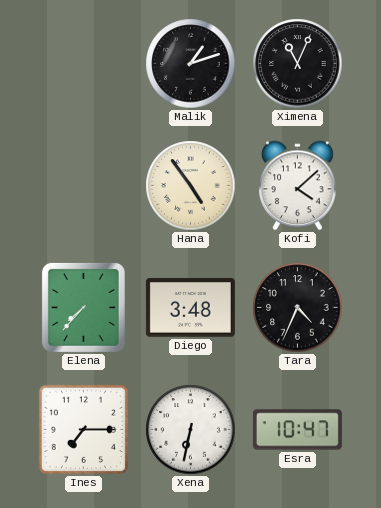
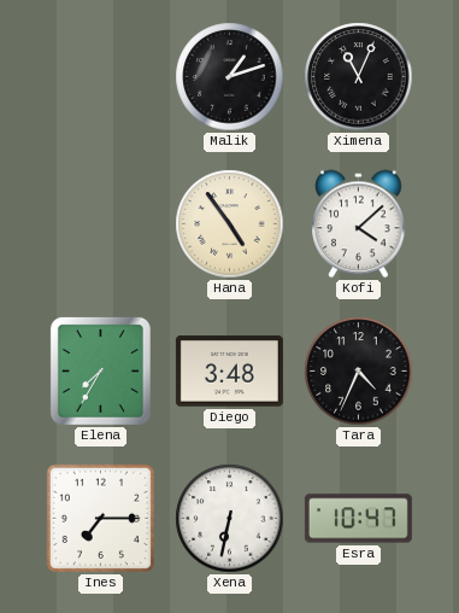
Elena: 7:37 -> 7:35 (100, 370)
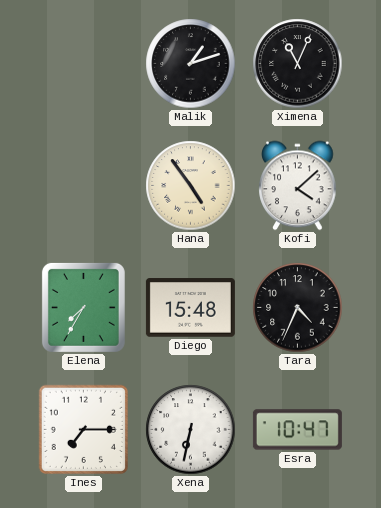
Diego: 3:48 -> 15:48 (190, 308)
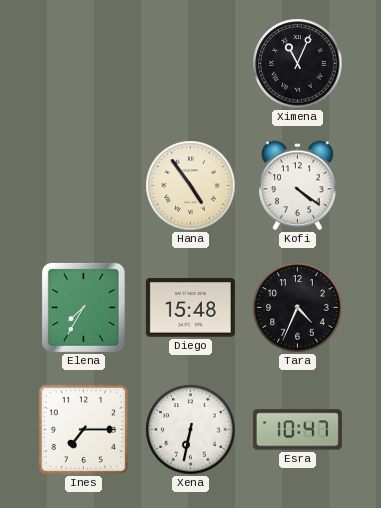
Malik: 1:12 -> none (191, 64)
Kofi: 4:08 -> 4:21 (298, 186)
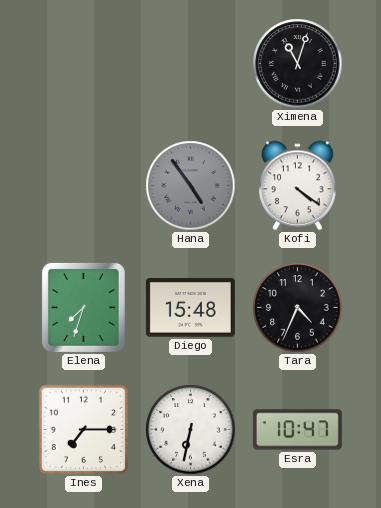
Ximena: 11:04 -> 11:03 (298, 64)
Hana dial: cream -> grey (191, 186)
Elena: 7:35 -> 7:33 (83, 307)
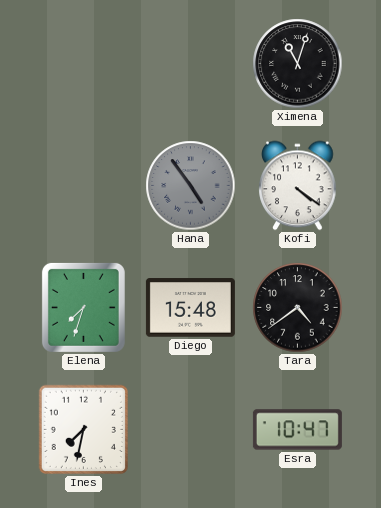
Tara: 4:34 -> 4:39 (298, 308)
Ines: 7:15 -> 7:32 (83, 429)
Xena: 6:32 -> none (191, 430)
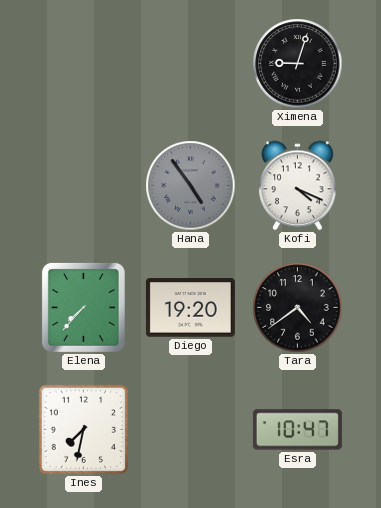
Ximena: 11:03 -> 9:03 (298, 64)
Kofi: 4:21 -> 4:19 (298, 186)
Elena: 7:33 -> 7:37 (83, 307)
Diego: 15:48 -> 19:20 (190, 308)
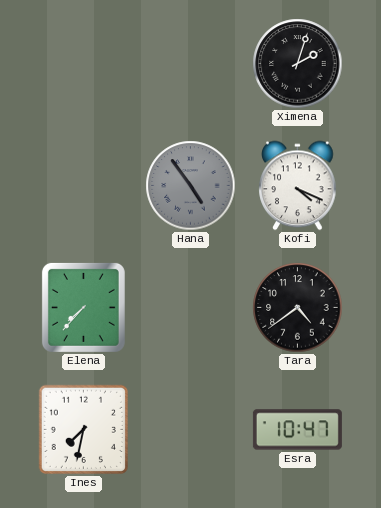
Ximena: 9:03 -> 2:03 (298, 64)
Diego: 19:20 -> none (190, 308)
